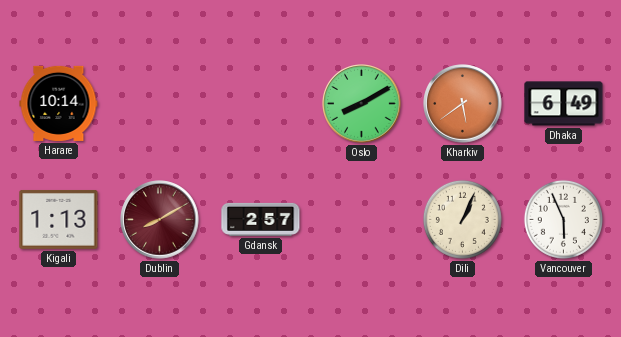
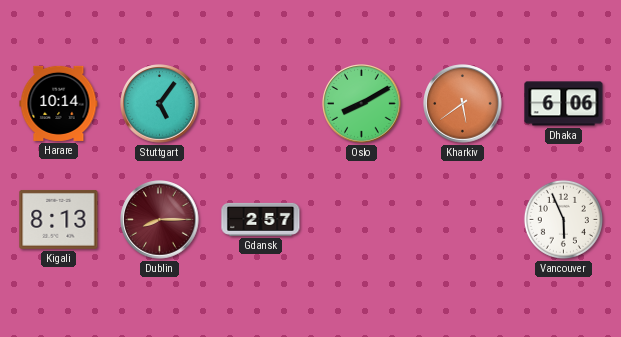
Stuttgart: none -> 5:06 (160, 104)
Dhaka: 6:49 -> 6:06 (564, 104)
Kigali: 1:13 -> 8:13 (59, 219)
Dublin: 8:10 -> 8:15 (160, 220)
Dili: 1:04 -> none (462, 219)
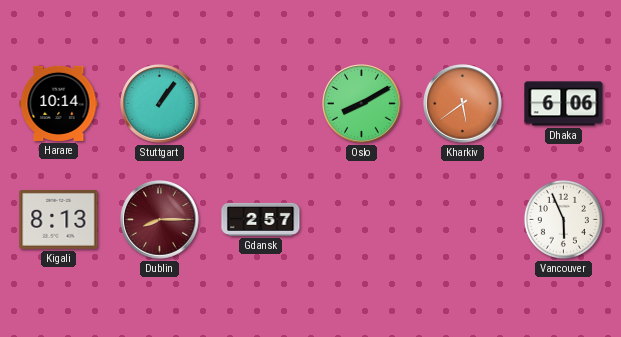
Stuttgart: 5:06 -> 1:06 (160, 104)
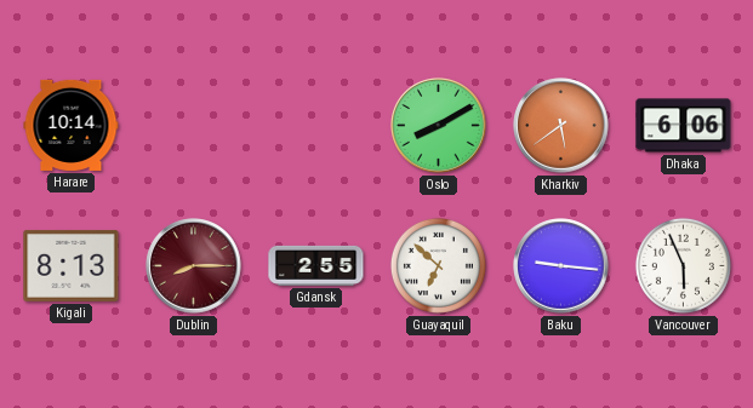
Stuttgart: 1:06 -> none (160, 104)
Gdansk: 2:57 -> 2:55 (316, 265)
Guayaquil: none -> 6:52 (438, 265)
Baku: none -> 9:16 (561, 266)
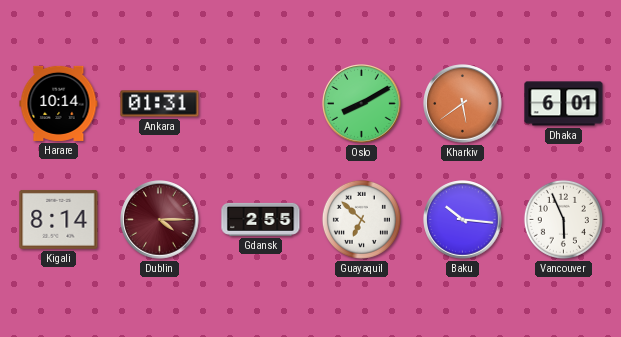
Ankara: none -> 01:31 (160, 104)
Dhaka: 6:06 -> 6:01 (564, 104)
Kigali: 8:13 -> 8:14 (59, 219)
Dublin: 8:15 -> 4:15 (160, 220)
Baku: 9:16 -> 10:16 (463, 220)
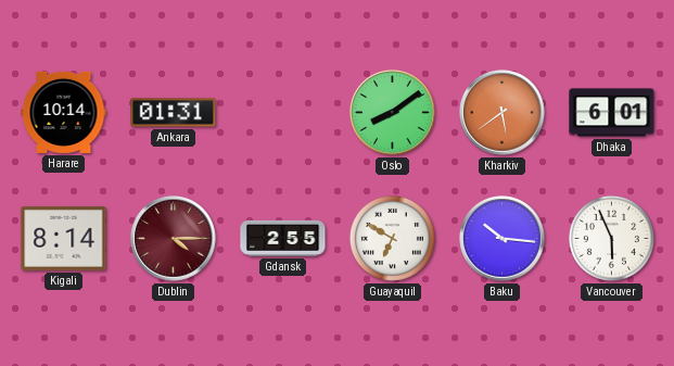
Oslo: 8:10 -> 8:09 (393, 113)
Guayaquil: 6:52 -> 6:50 (392, 238)
